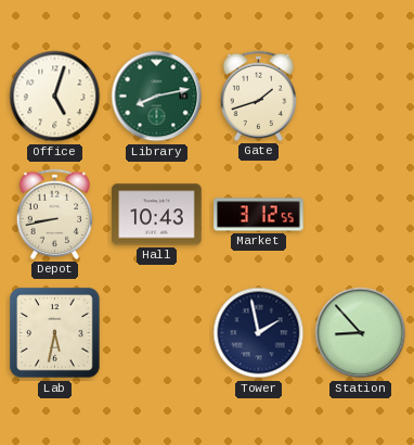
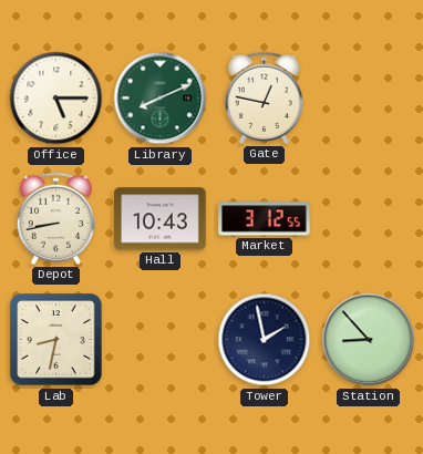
Office: 5:03 -> 5:15 (56, 99)
Library: 8:13 -> 8:11 (161, 99)
Gate: 1:42 -> 12:47 (264, 97)
Lab: 5:32 -> 8:32 (56, 340)
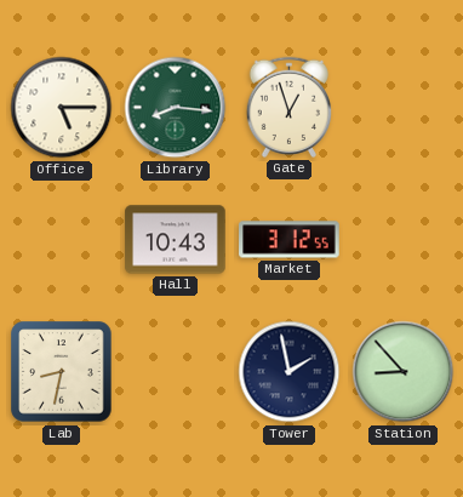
Library: 8:11 -> 8:16 (176, 108)
Gate: 12:47 -> 12:57 (288, 107)
Depot: 8:43 -> none (55, 218)
